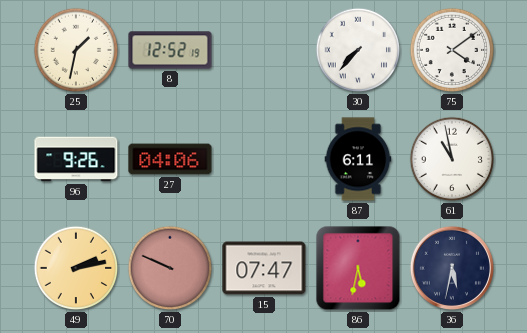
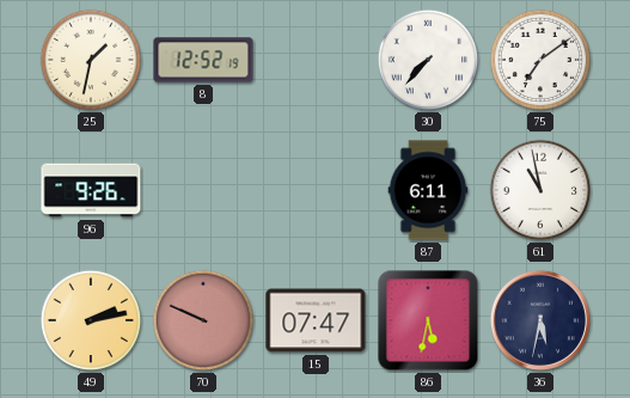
75: 4:09 -> 7:09 (540, 60)
27: 04:06 -> none (170, 159)
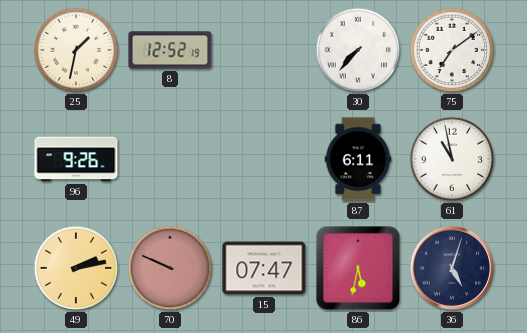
36: 5:32 -> 5:03 (452, 268)
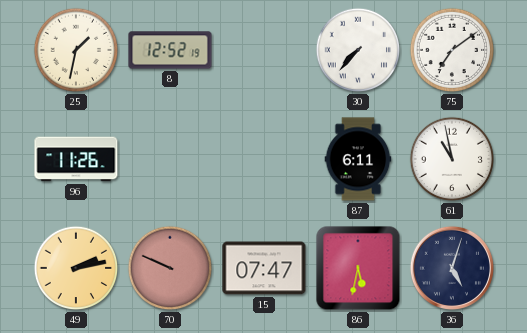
96: 9:26 -> 11:26 (76, 159)
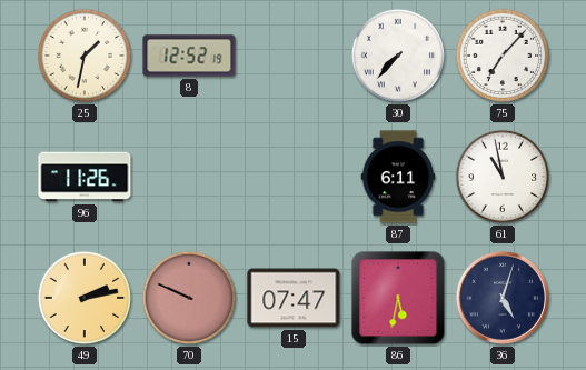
75: 7:09 -> 7:07 (503, 56)
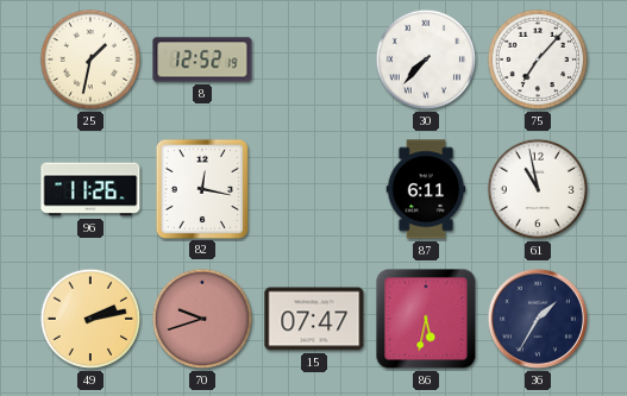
82: none -> 12:17 (201, 188)
70: 9:49 -> 9:42 (202, 319)
36: 5:03 -> 1:35 (538, 319)
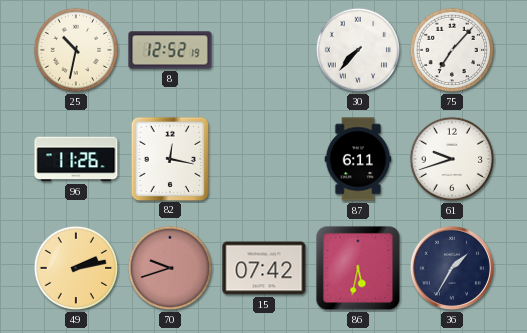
25: 1:32 -> 10:32 (76, 50)
61: 10:58 -> 9:42 (452, 159)
15: 07:47 -> 07:42 (264, 268)
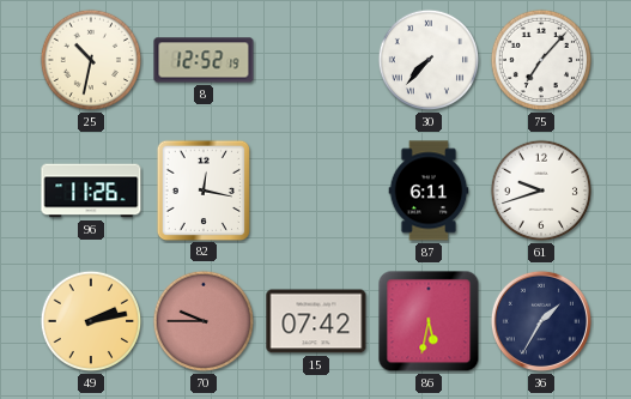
70: 9:42 -> 9:45 (204, 321)
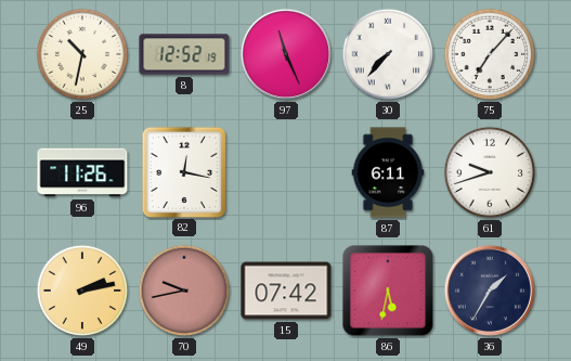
97: none -> 11:26 (286, 54)
70: 9:45 -> 9:43 (184, 291)
